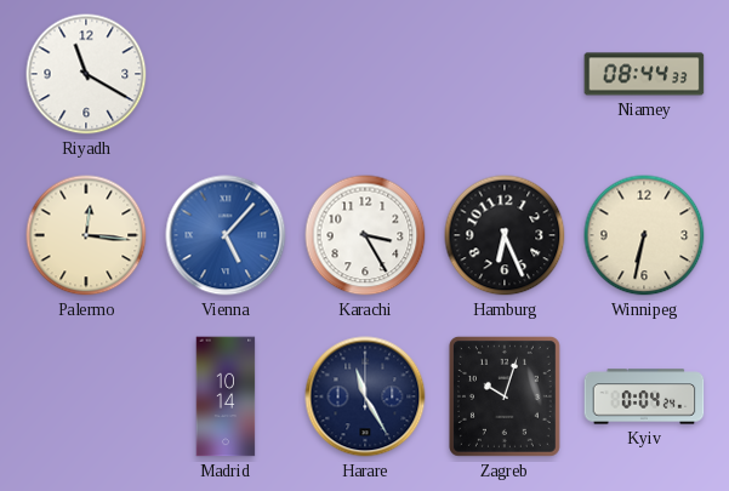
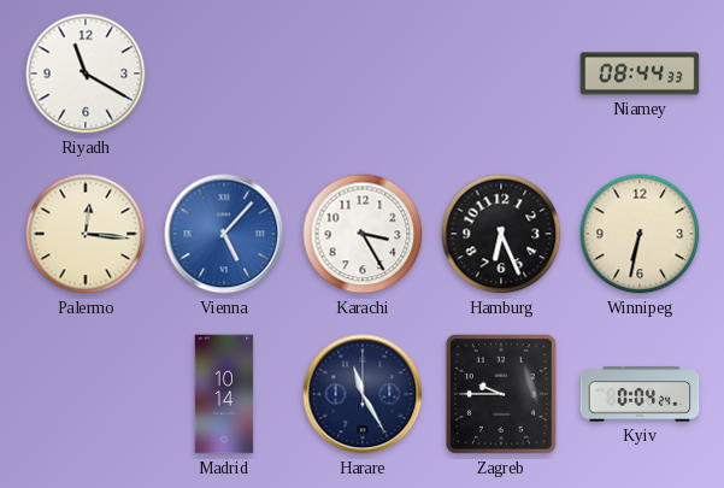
Zagreb: 10:03 -> 9:45 (501, 394)
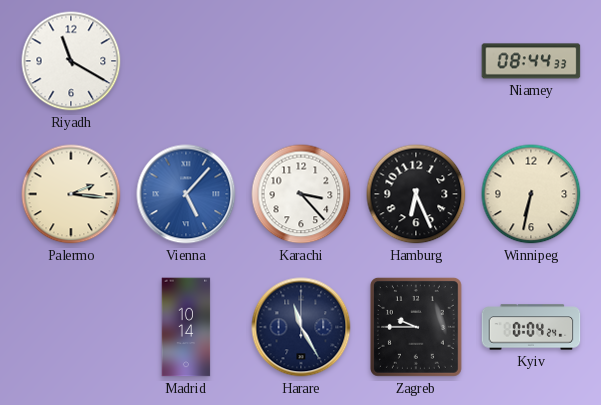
Palermo: 12:16 -> 2:16 (71, 194)
Karachi: 3:25 -> 3:23 (301, 194)
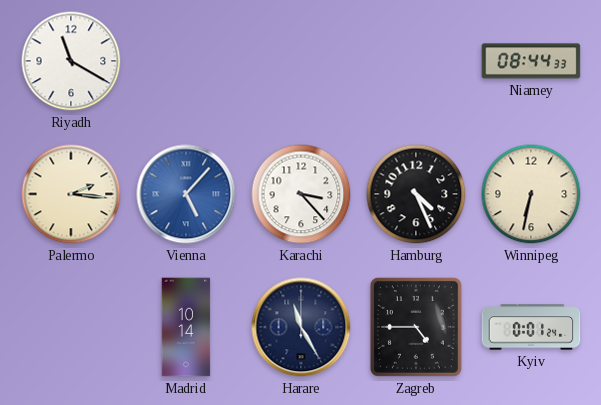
Hamburg: 6:26 -> 4:26 (416, 194)
Zagreb: 9:45 -> 4:45 (416, 327)
Kyiv: 0:04 -> 0:01 (531, 327)
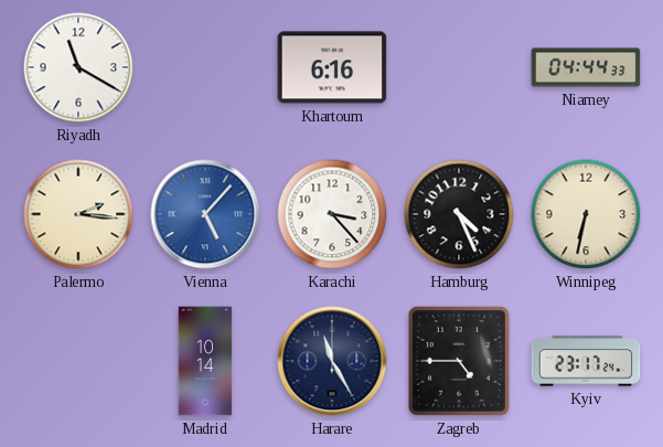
Khartoum: none -> 6:16 (332, 67)
Niamey: 08:44 -> 04:44 (586, 67)
Kyiv: 0:01 -> 23:17 (586, 361)
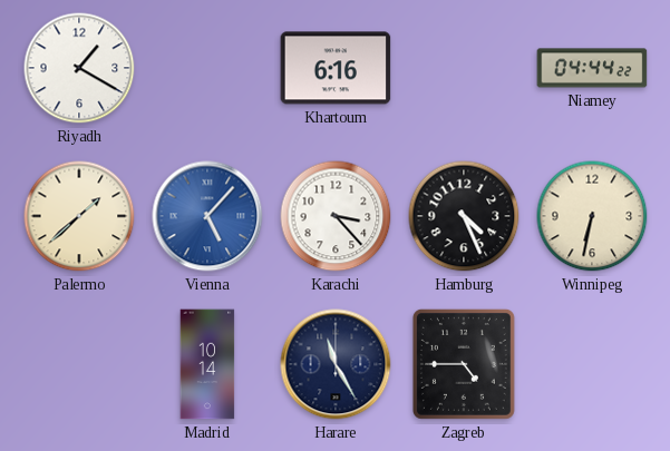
Riyadh: 11:20 -> 1:20 (79, 68)
Niamey: 04:44:33 -> 04:44:22 (592, 68)
Palermo: 2:16 -> 1:38 (79, 216)
Kyiv: 23:17 -> none (586, 361)
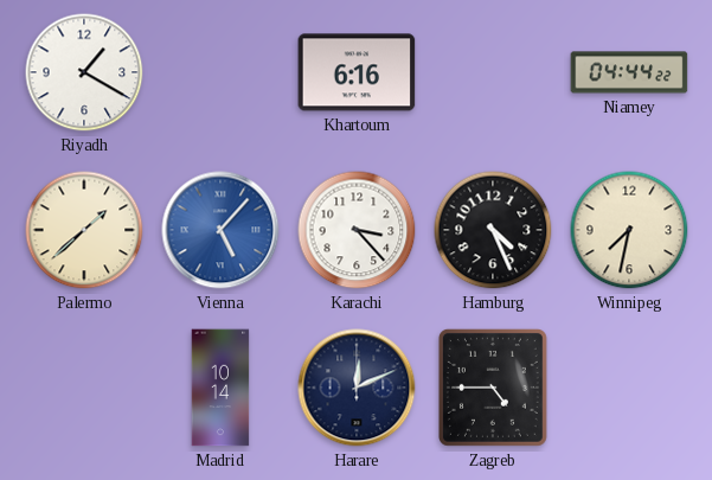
Winnipeg: 6:32 -> 7:32 (629, 230)
Harare: 11:25 -> 12:11 (357, 388)
